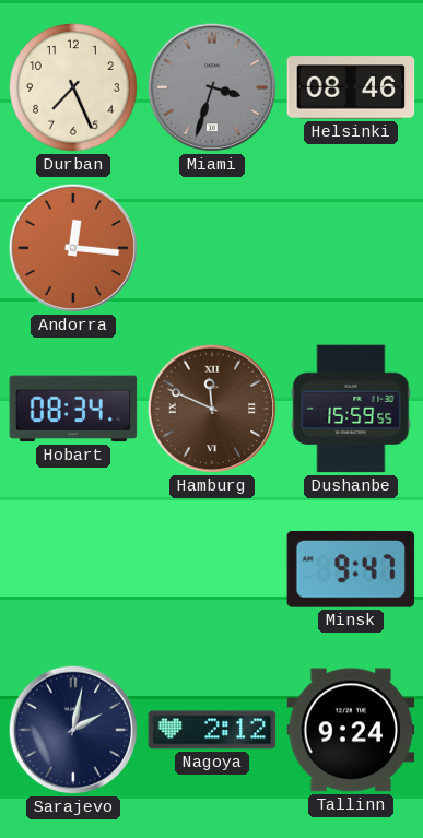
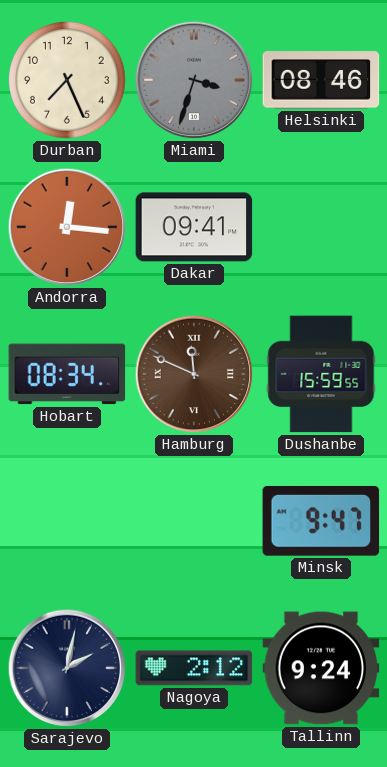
Dakar: none -> 09:41 (194, 227)
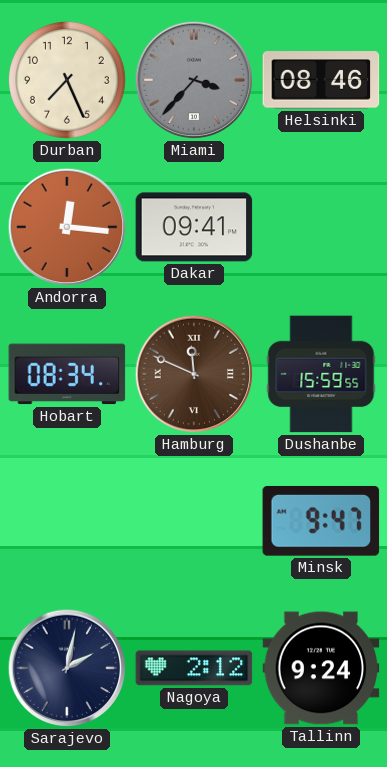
Miami: 3:33 -> 3:37 (194, 80)
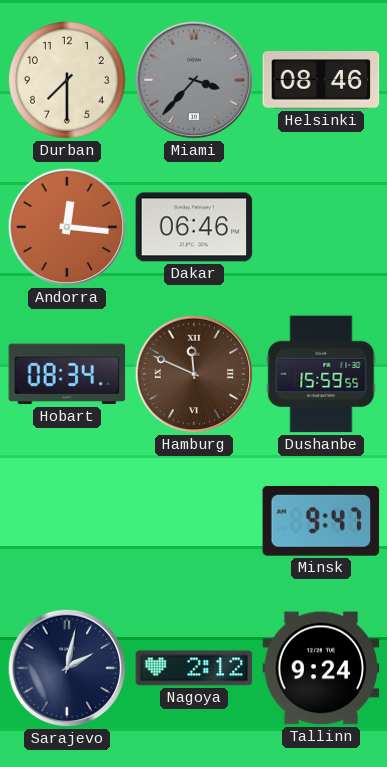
Durban: 7:26 -> 7:30 (68, 81)
Dakar: 09:41 -> 06:46 (194, 227)
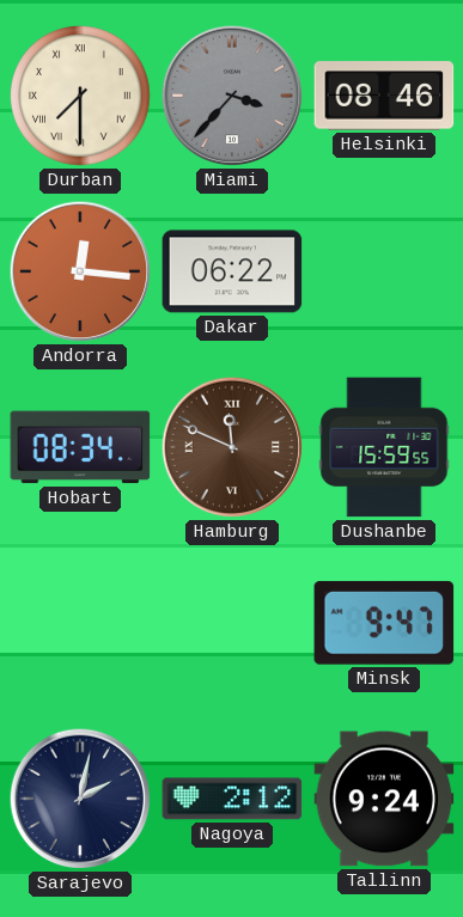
Durban numerals: Arabic -> Roman (81, 97)
Dakar: 06:46 -> 06:22 (232, 271)
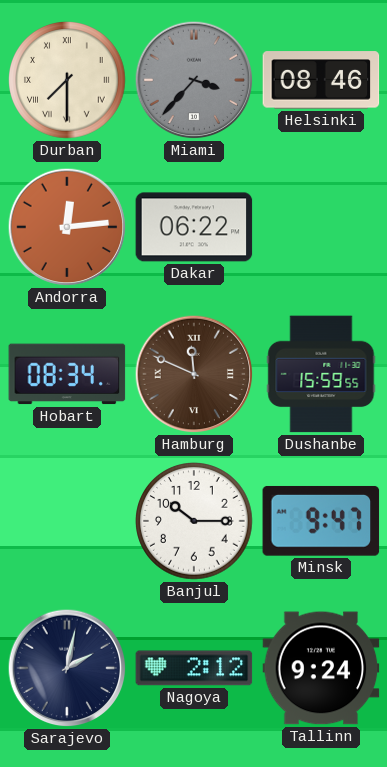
Andorra: 12:16 -> 12:14 (67, 227)
Banjul: none -> 10:15 (195, 522)
